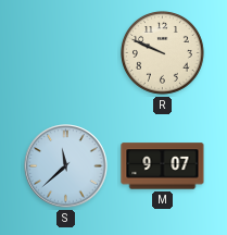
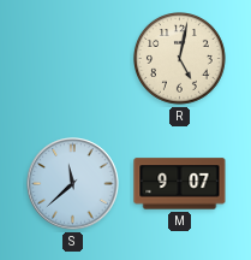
R: 9:49 -> 5:02 (180, 59)
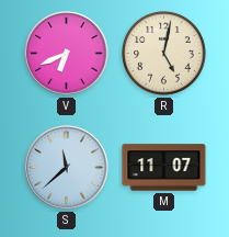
V: none -> 6:41 (67, 54)
M: 9:07 -> 11:07 (164, 168)
